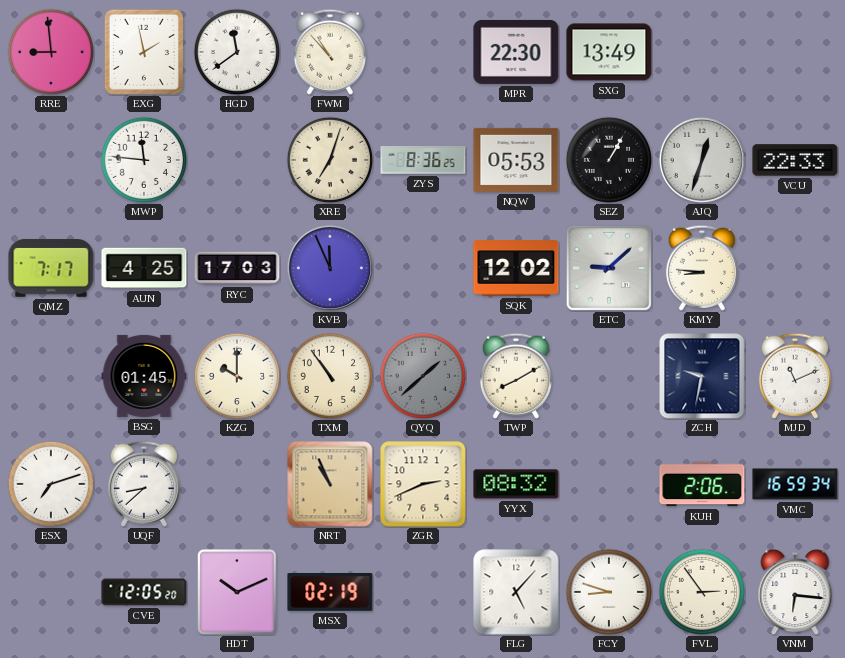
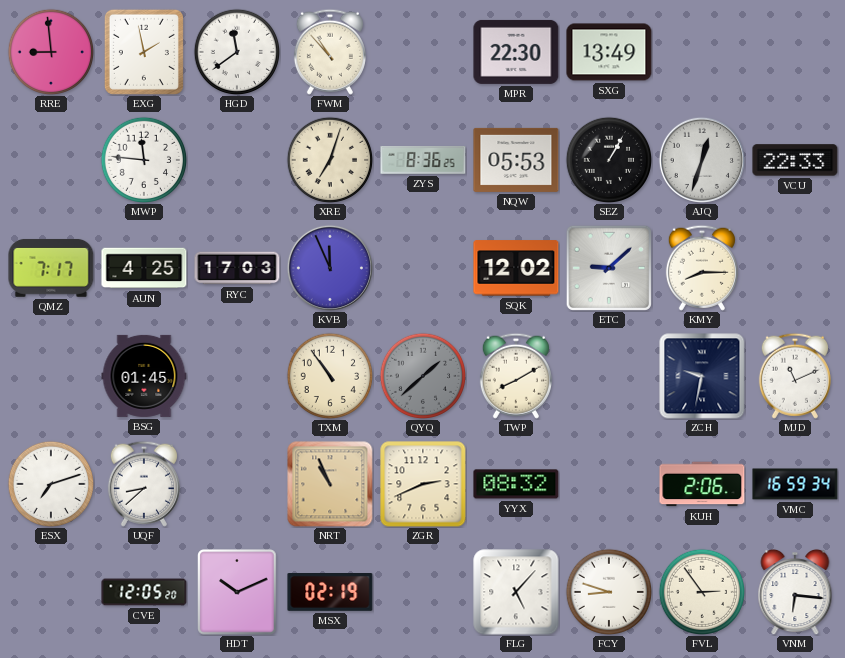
KMY: 8:46 -> 8:15 (702, 268)
KZG: 10:00 -> none (236, 375)
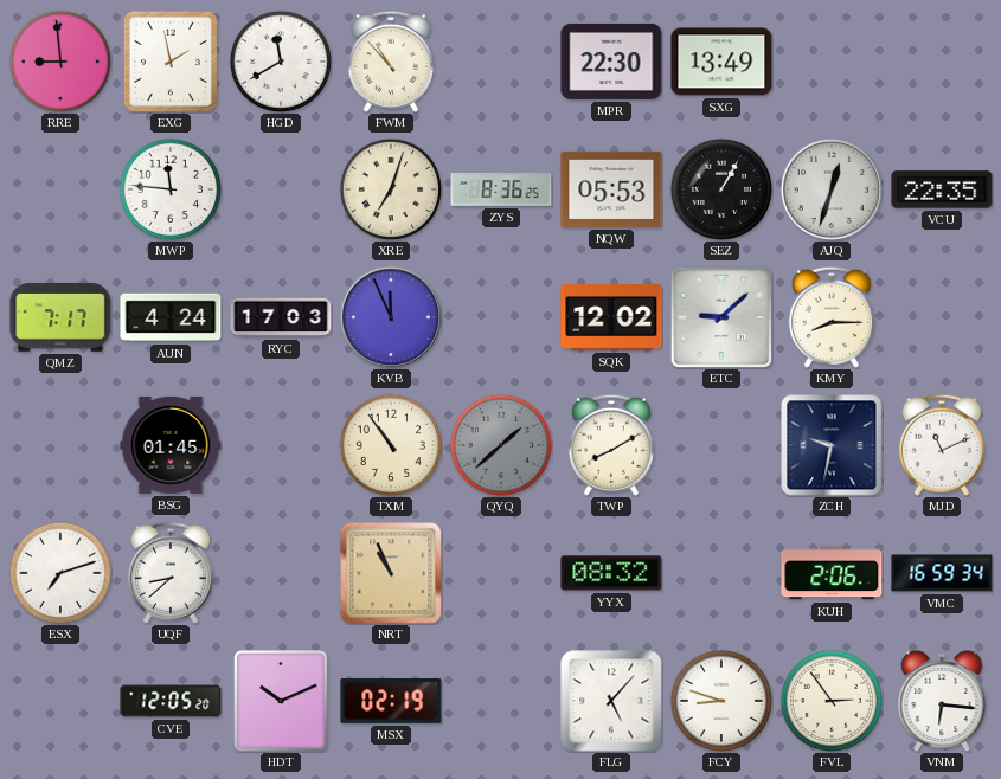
HGD: 11:39 -> 11:40 (280, 60)
VCU: 22:33 -> 22:35 (942, 189)
AUN: 4:25 -> 4:24 (171, 317)
ZGR: 2:41 -> none (423, 484)
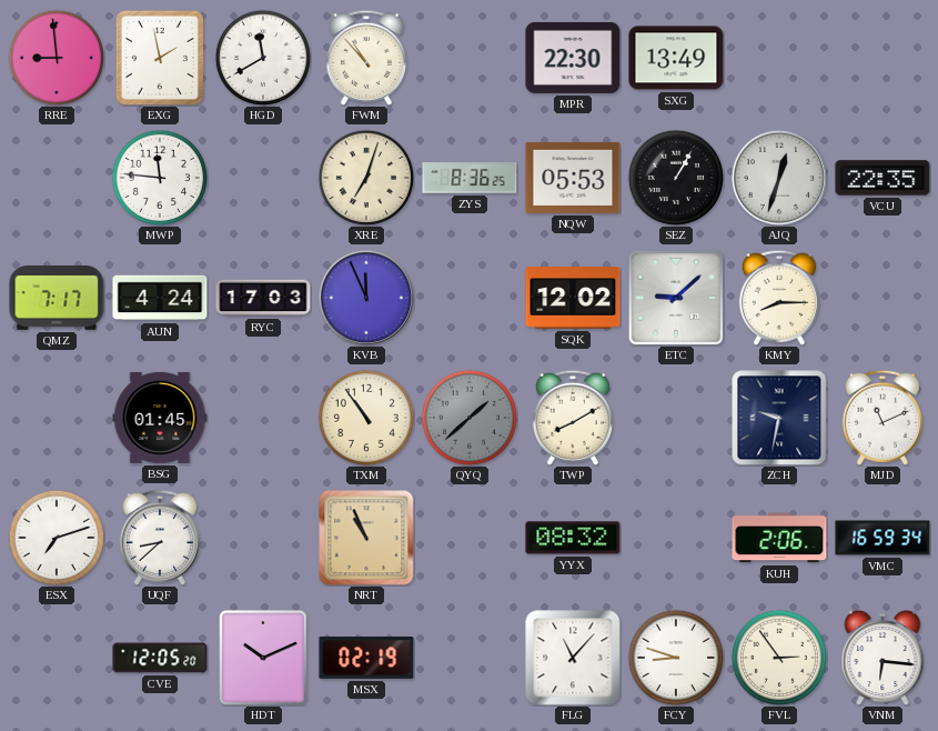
FLG: 5:07 -> 11:07 (573, 658)
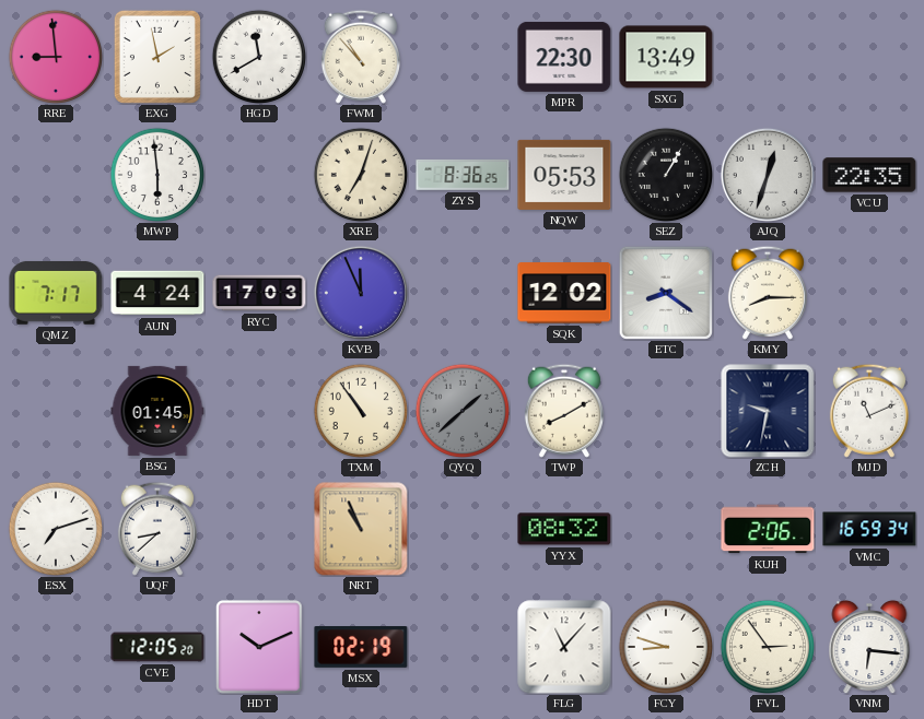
MWP: 11:46 -> 5:59 (156, 174)
ETC: 9:08 -> 8:21 (666, 293)
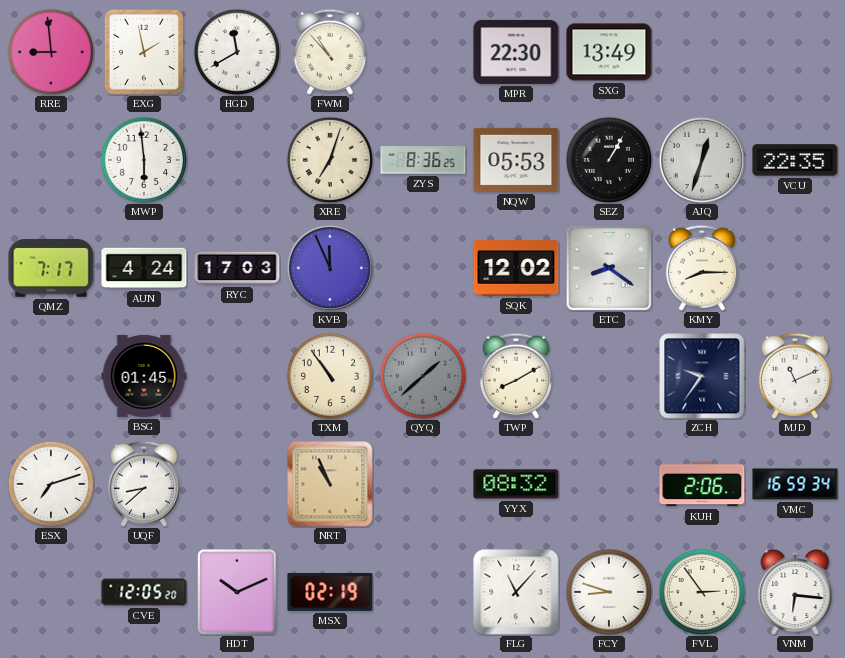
ZCH: 9:32 -> 9:36 (702, 376)
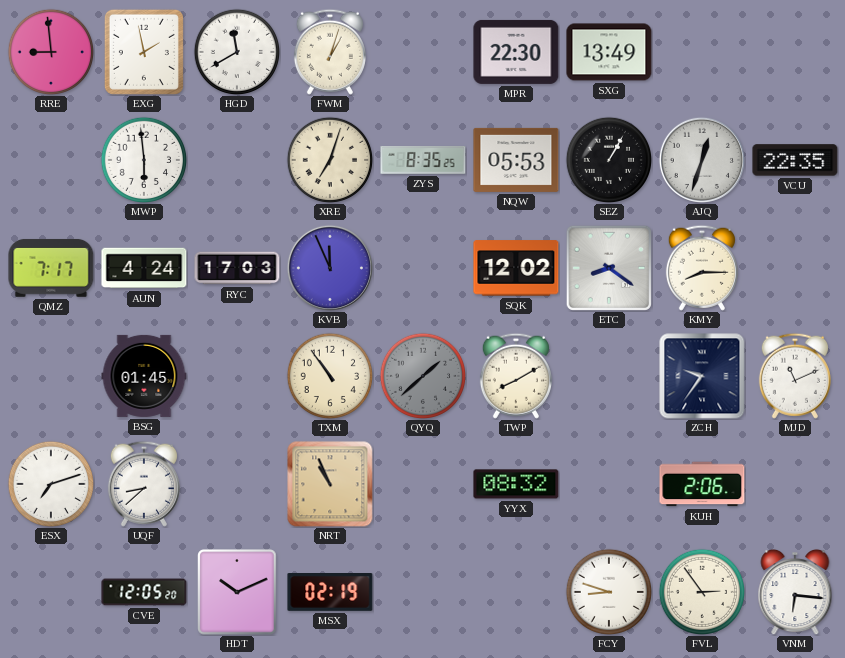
FWM: 10:53 -> 1:03 (330, 52)
ZYS: 8:36 -> 8:35 (423, 160)
VMC: 16:59 -> none (795, 484)
FLG: 11:07 -> none (516, 592)
